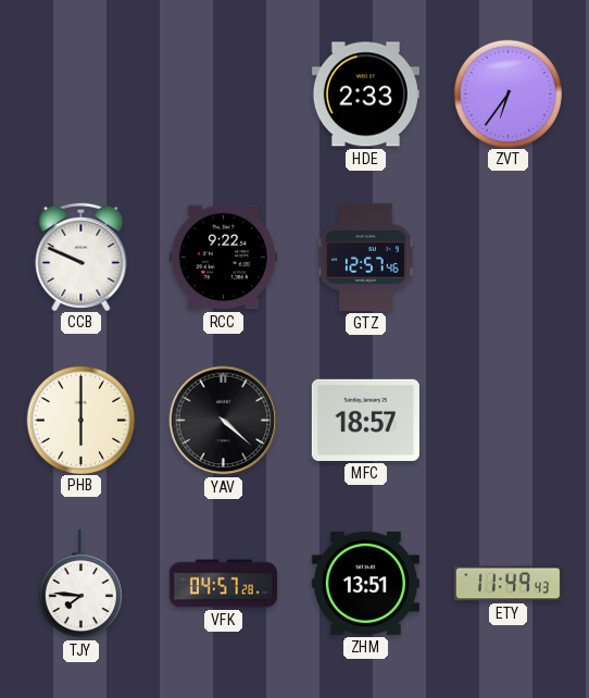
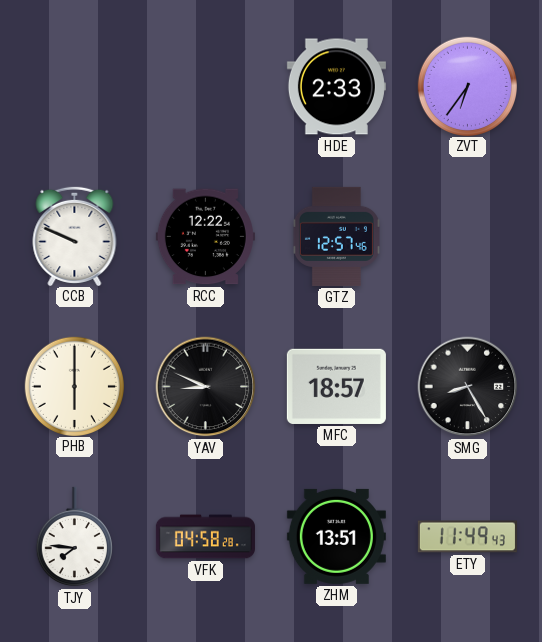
RCC: 9:22 -> 12:22 (205, 237)
YAV: 4:22 -> 8:49 (206, 387)
SMG: none -> 8:25 (468, 387)
VFK: 04:57 -> 04:58 (205, 537)
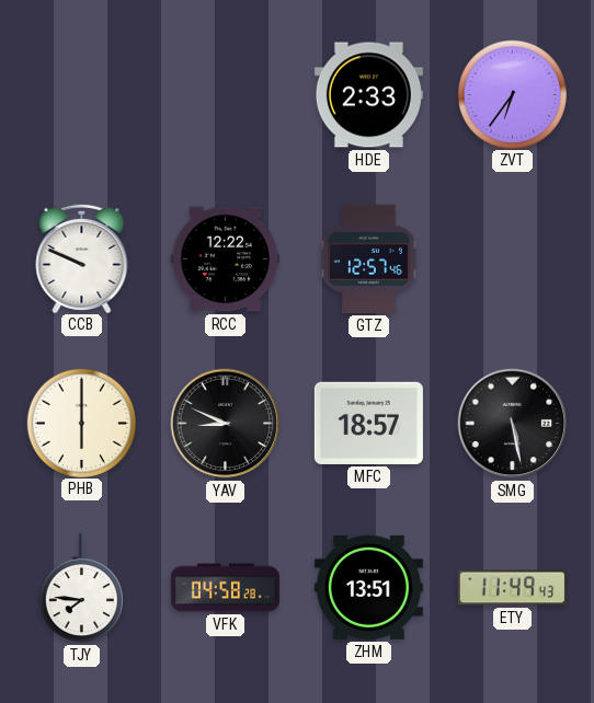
SMG: 8:25 -> 5:28 (513, 424)
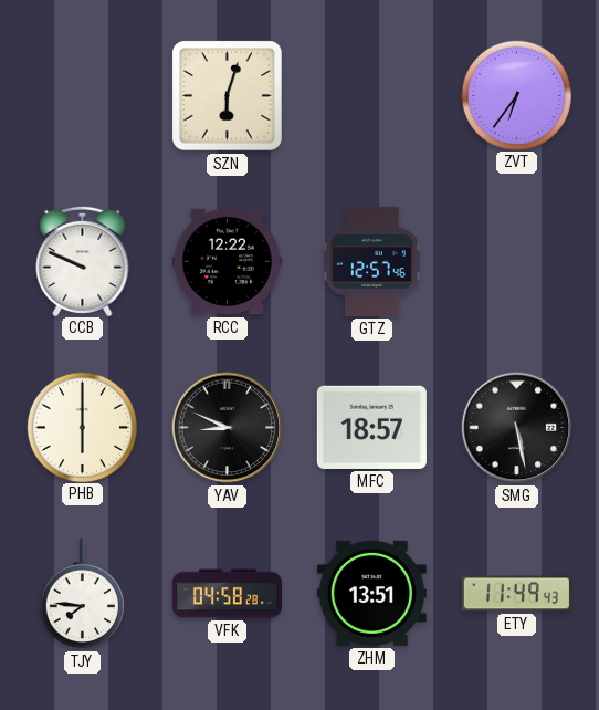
SZN: none -> 6:03 (227, 95)
HDE: 2:33 -> none (368, 95)
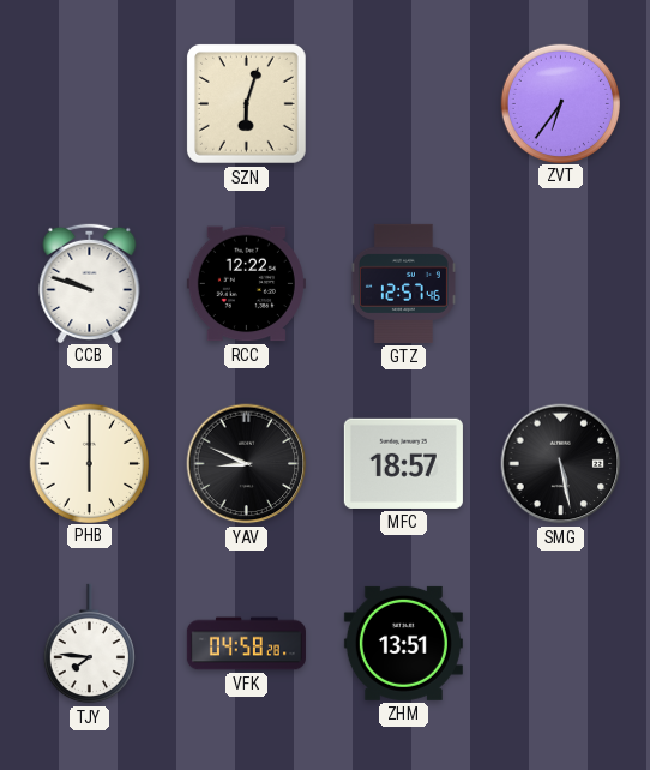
CCB: 9:49 -> 9:48 (90, 282)
ETY: 11:49 -> none (516, 594)
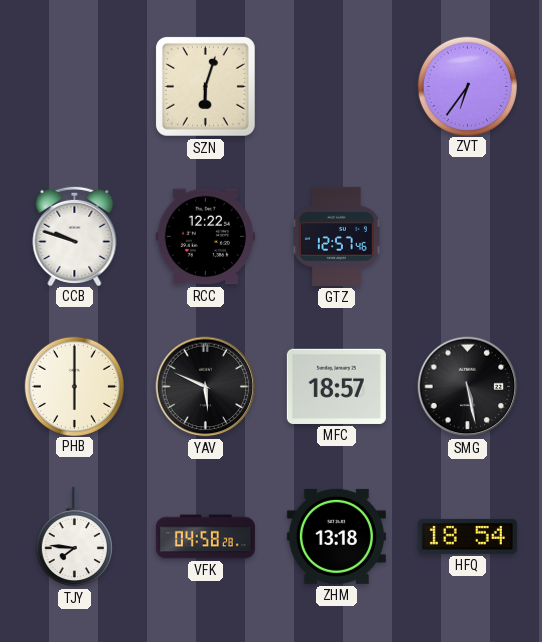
YAV: 8:49 -> 5:49 (206, 387)
ZHM: 13:51 -> 13:18 (336, 536)
HFQ: none -> 18:54 (467, 536)
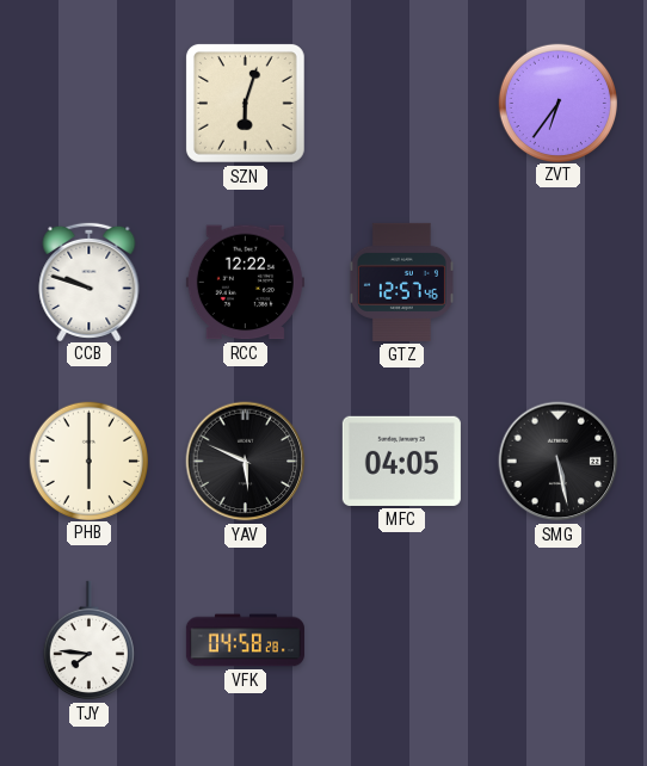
MFC: 18:57 -> 04:05 (401, 461)
ZHM: 13:18 -> none (336, 536)
HFQ: 18:54 -> none (467, 536)
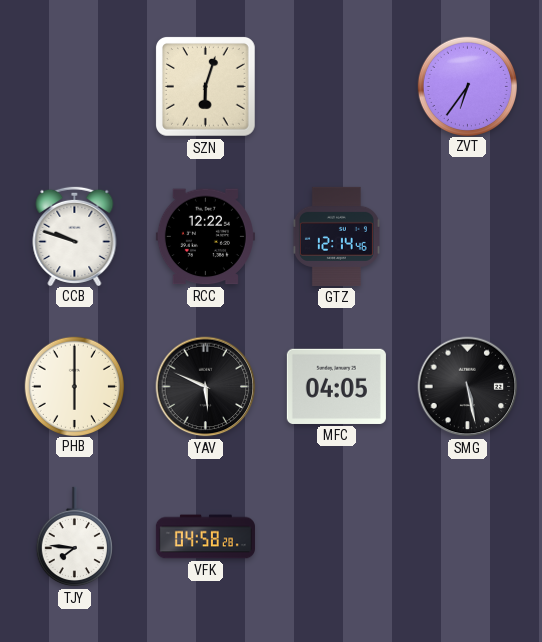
GTZ: 12:57 -> 12:14 (336, 236)
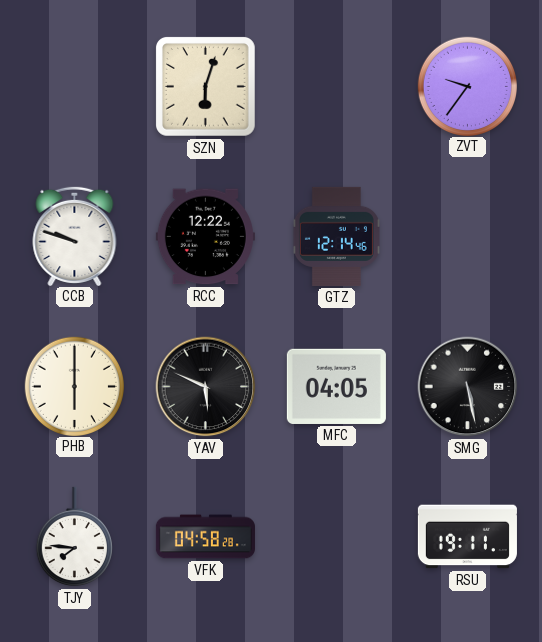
ZVT: 6:36 -> 9:36 (467, 86)
RSU: none -> 19:11 (467, 537)
